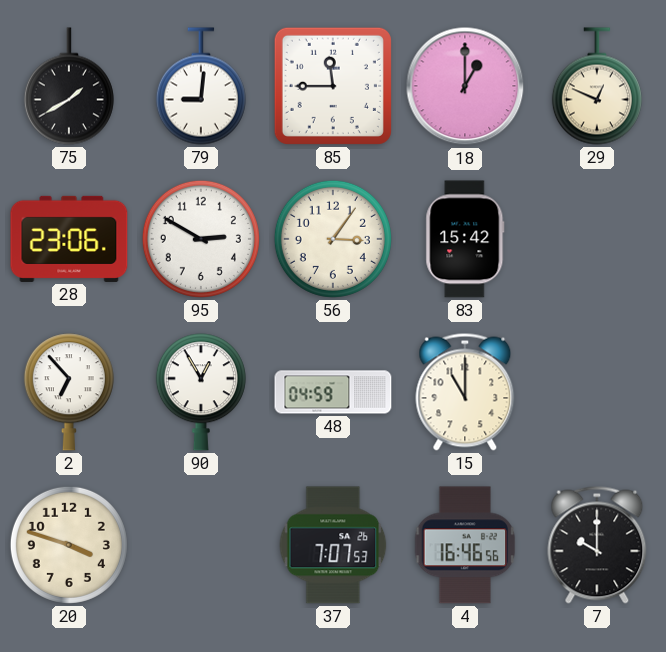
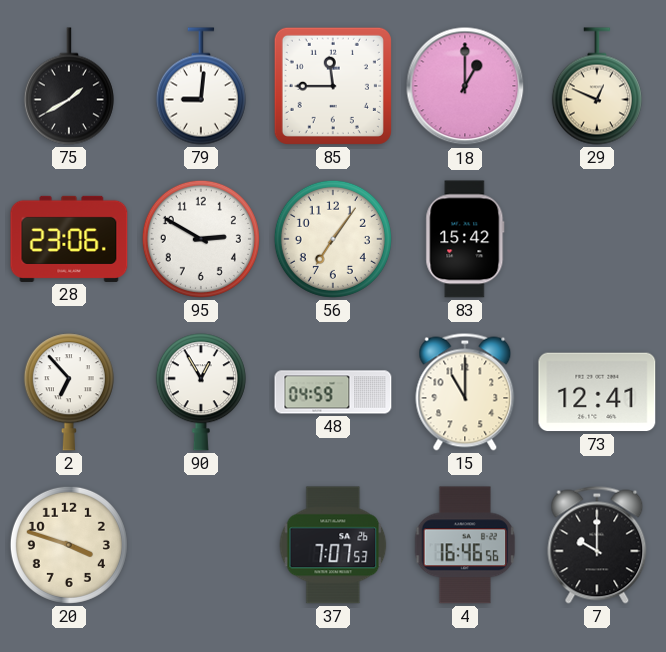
56: 3:06 -> 7:06 (333, 239)
73: none -> 12:41 (597, 392)
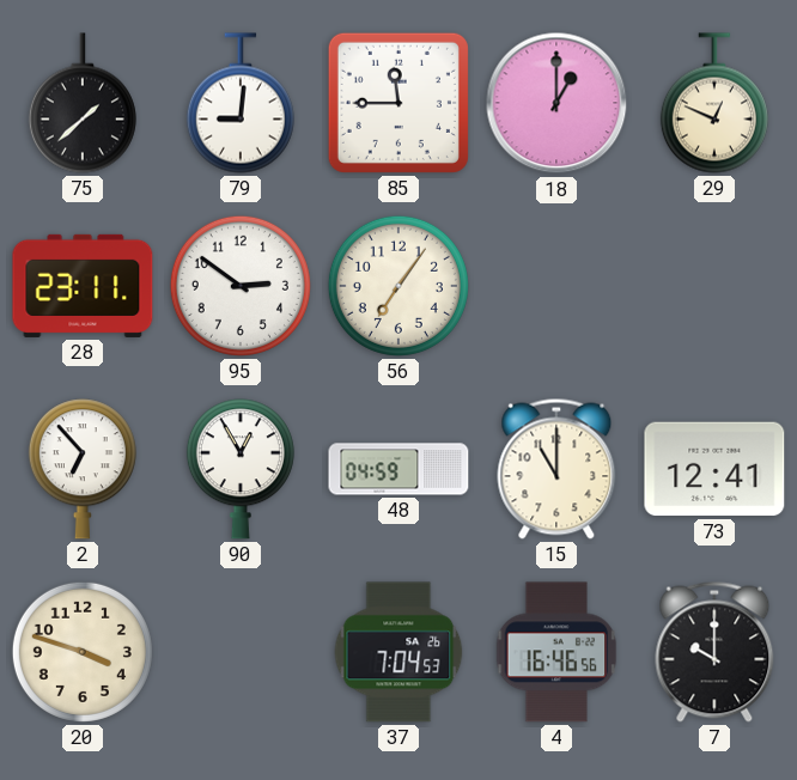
75: 1:40 -> 1:38 (83, 103)
28: 23:06 -> 23:11 (83, 286)
95: 2:50 -> 2:51 (241, 286)
83: 15:42 -> none (465, 239)
37: 7:07 -> 7:04 (398, 652)
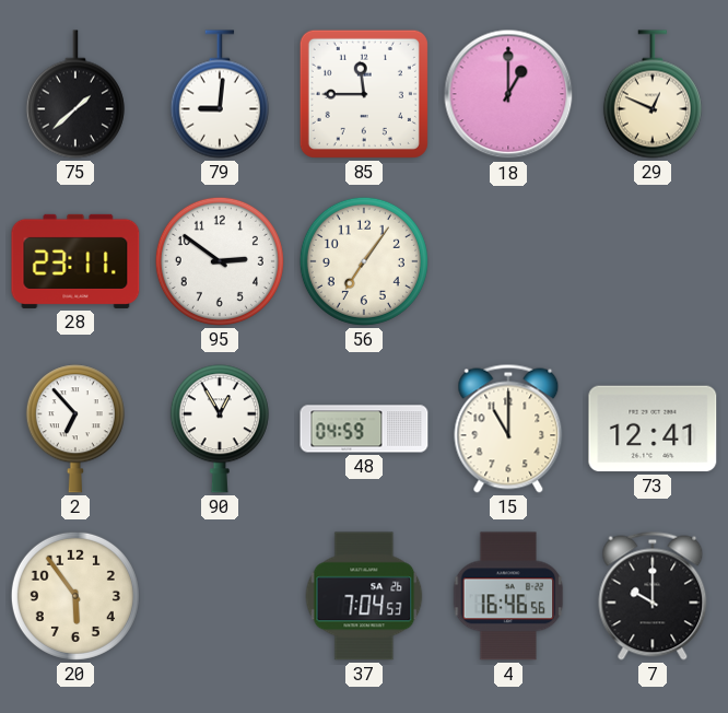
20: 3:48 -> 5:54 (75, 596)
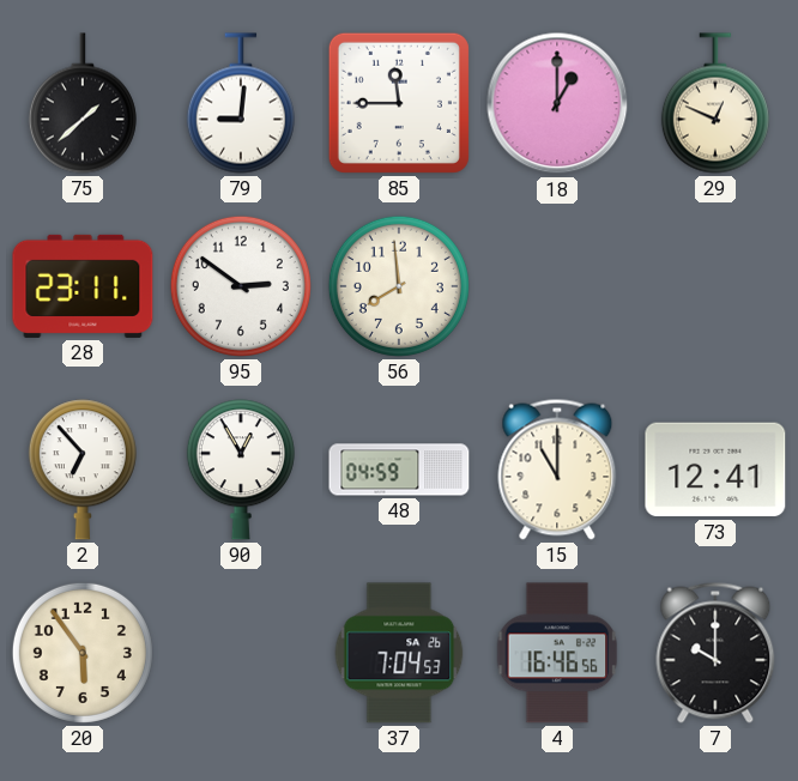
56: 7:06 -> 7:59 (399, 286)
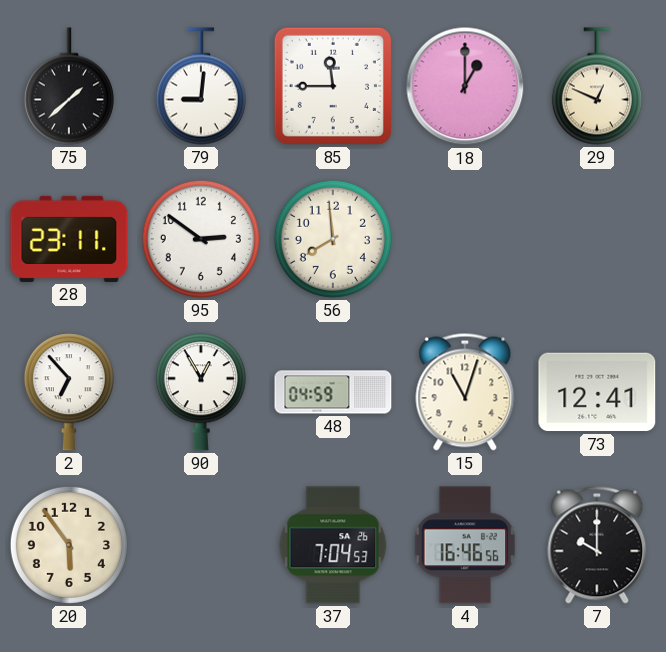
15: 11:00 -> 11:03 (465, 392)
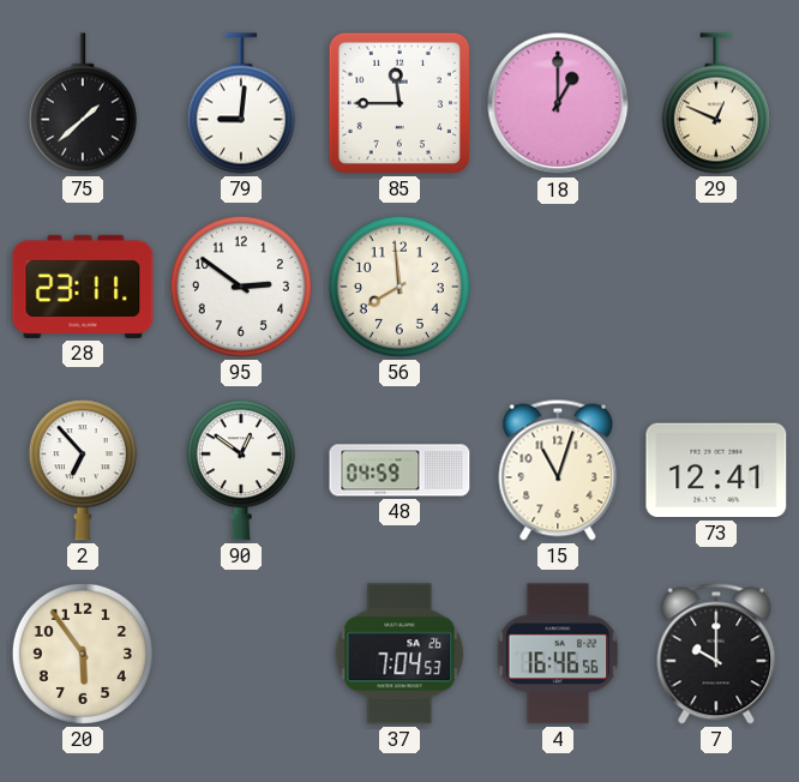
90: 12:55 -> 12:51 (241, 470)
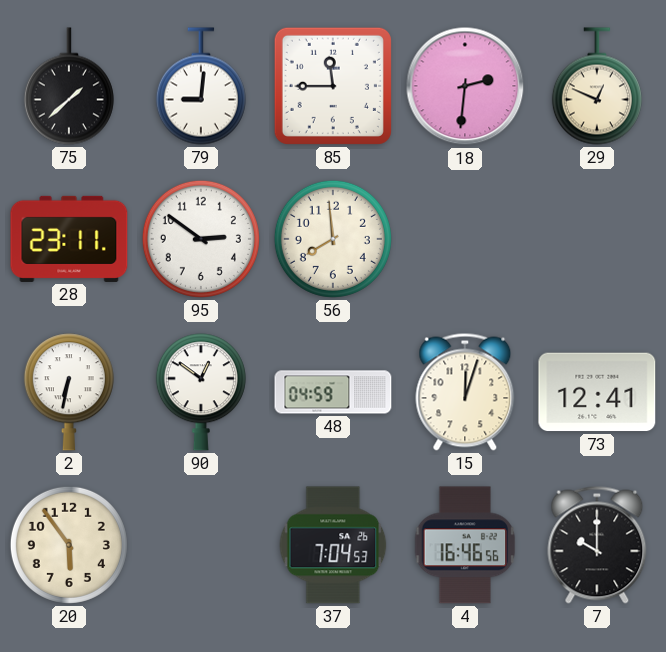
18: 1:00 -> 2:31 (465, 86)
2: 6:53 -> 6:32 (69, 392)
15: 11:03 -> 12:03 (465, 392)
